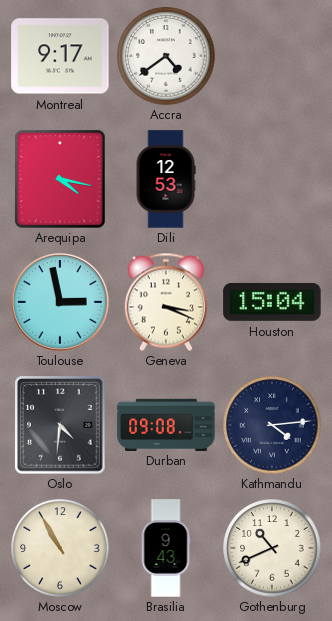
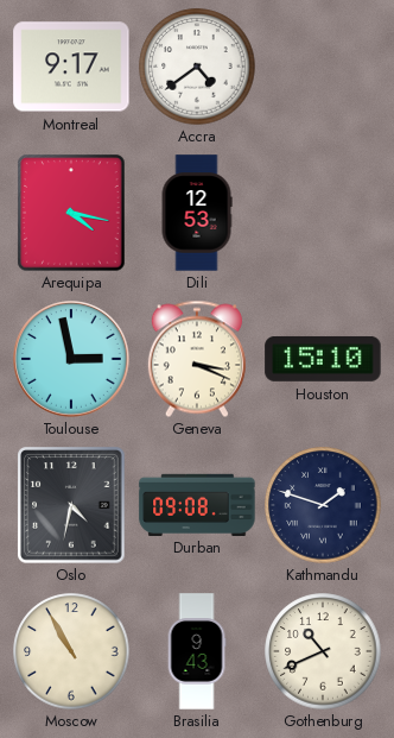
Houston: 15:04 -> 15:10 (323, 359)
Oslo: 4:31 -> 4:32 (71, 505)
Kathmandu: 4:14 -> 1:48 (323, 505)
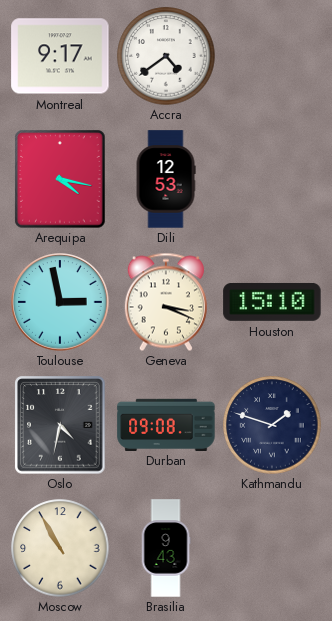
Gothenburg: 10:41 -> none (323, 651)
